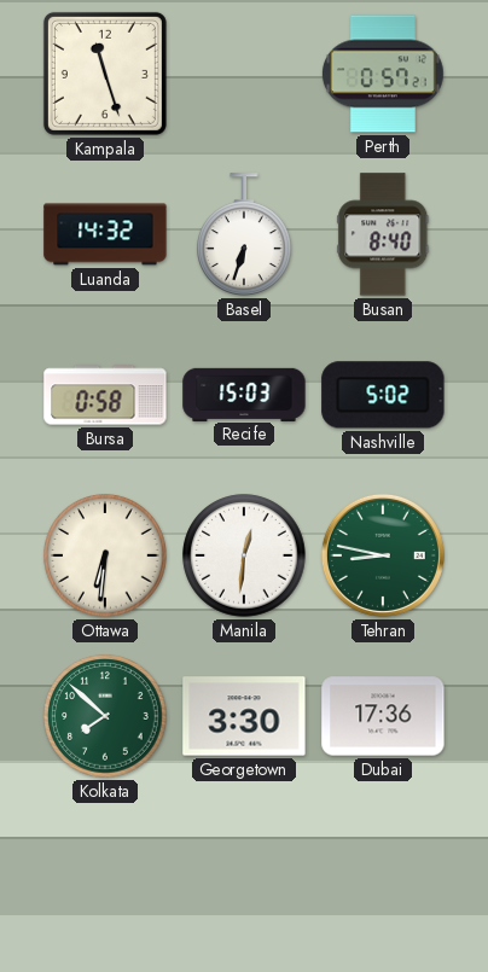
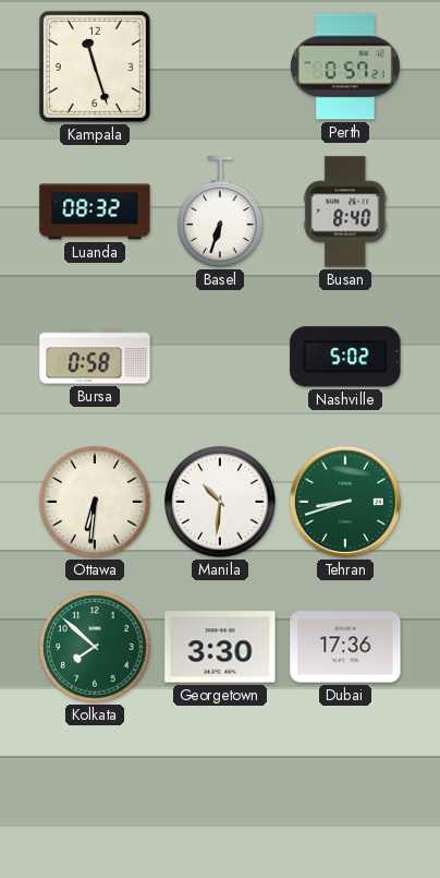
Luanda: 14:32 -> 08:32 (95, 212)
Recife: 15:03 -> none (244, 394)
Manila: 12:31 -> 10:31 (220, 502)
Tehran: 8:47 -> 8:42 (345, 502)
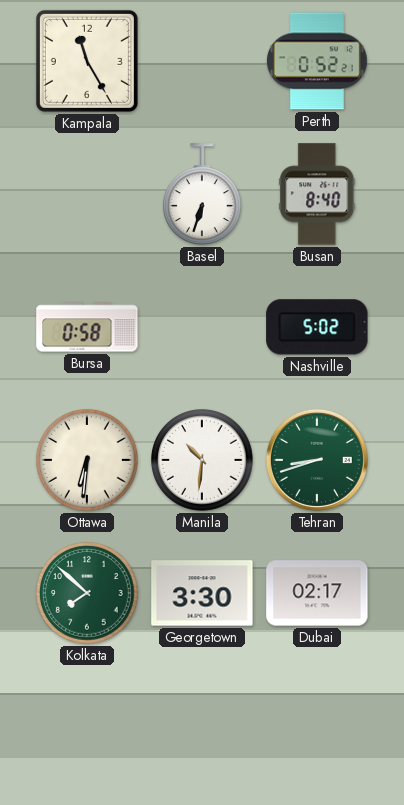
Kampala: 11:27 -> 11:25 (87, 61)
Perth: 0:57 -> 0:52 (317, 61)
Luanda: 08:32 -> none (95, 212)
Dubai: 17:36 -> 02:17 (317, 593)
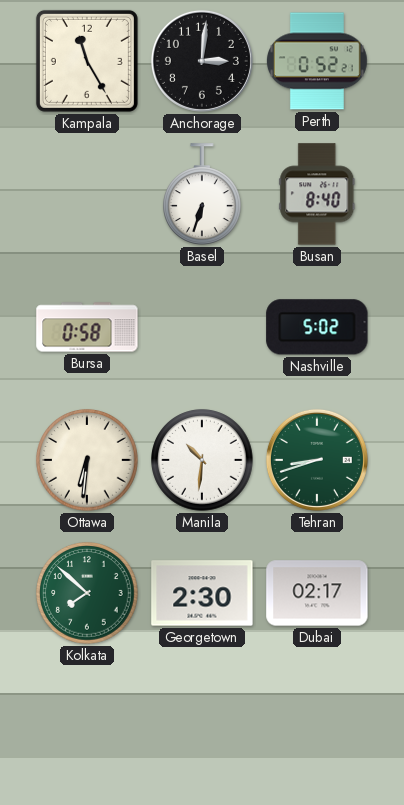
Anchorage: none -> 3:01 (202, 61)
Georgetown: 3:30 -> 2:30 (202, 593)
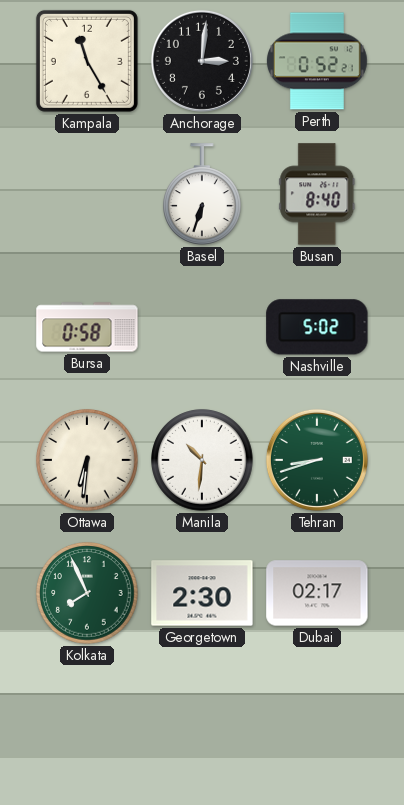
Kolkata: 7:52 -> 7:56 (87, 593)
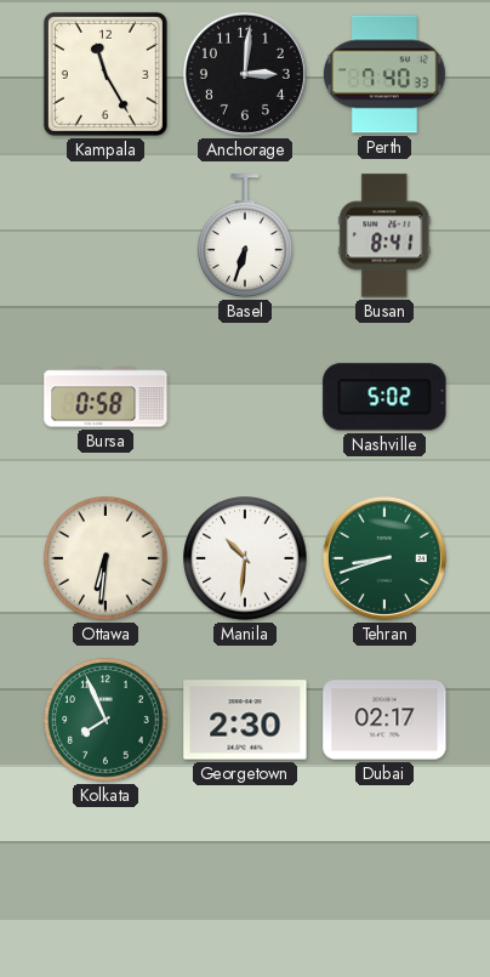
Perth: 0:52 -> 7:40 (384, 74)
Busan: 8:40 -> 8:41 (384, 235)
